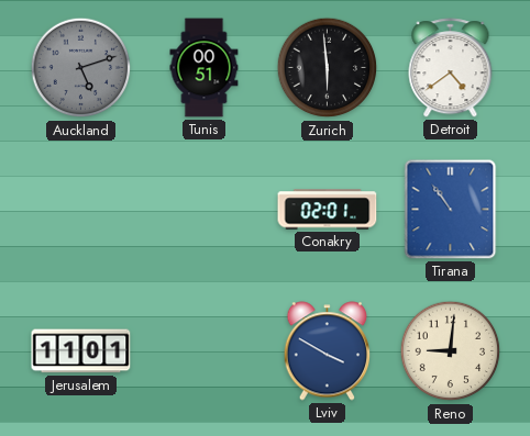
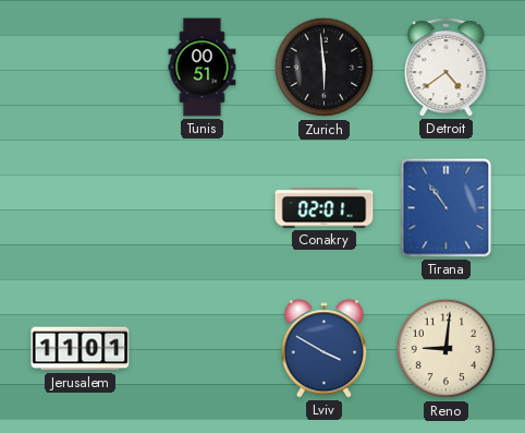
Auckland: 5:12 -> none (81, 68)
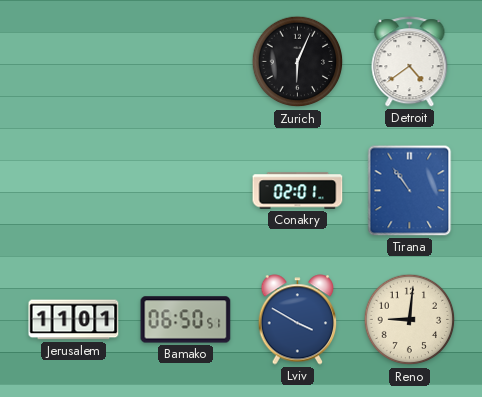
Tunis: 00:51 -> none (203, 68)
Zurich: 5:59 -> 6:04 (298, 62)
Bamako: none -> 06:50 (186, 320)
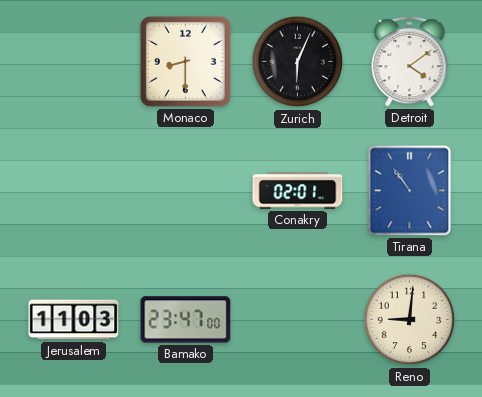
Monaco: none -> 8:30 (185, 61)
Detroit: 4:39 -> 4:09 (410, 62)
Jerusalem: 11:01 -> 11:03 (74, 320)
Bamako: 06:50 -> 23:47 (186, 320)
Lviv: 3:50 -> none (298, 320)
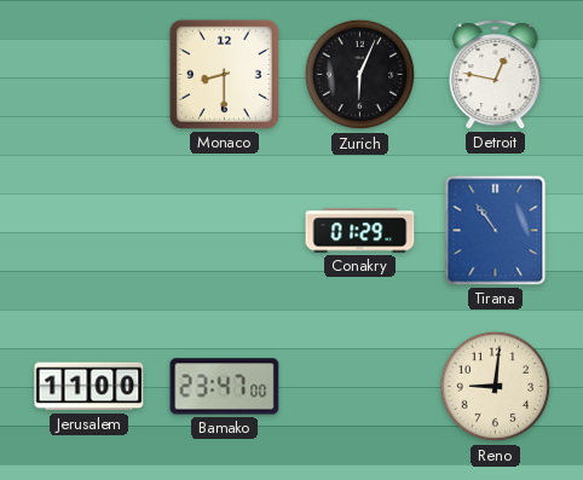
Detroit: 4:09 -> 12:47 (496, 75)
Conakry: 02:01 -> 01:29 (360, 231)
Jerusalem: 11:03 -> 11:00 (90, 387)
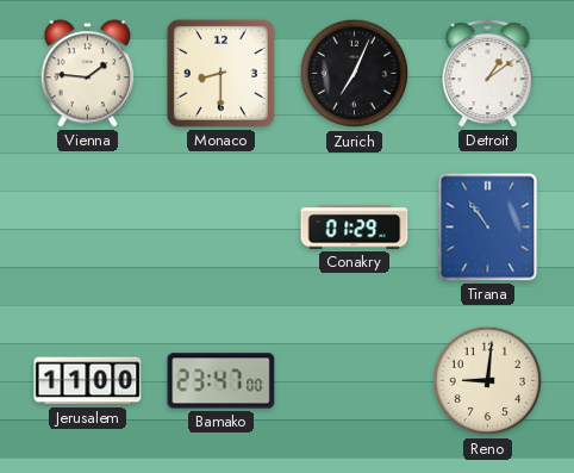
Vienna: none -> 1:46 (88, 74)
Zurich: 6:04 -> 7:04 (355, 74)
Detroit: 12:47 -> 1:09 (488, 74)
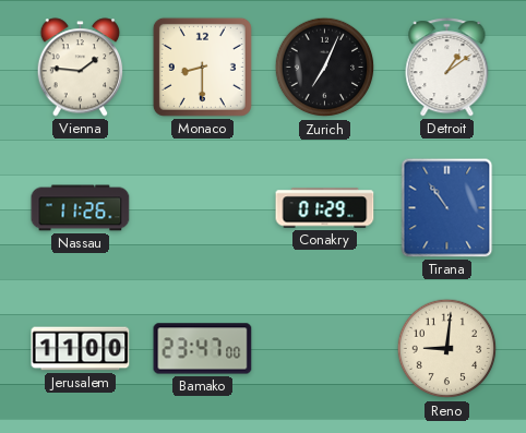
Nassau: none -> 11:26 (81, 208)
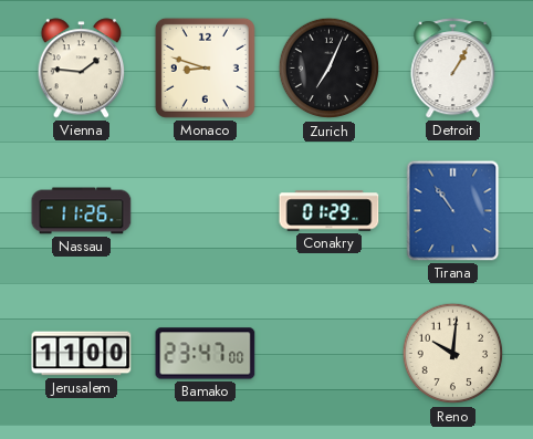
Monaco: 8:30 -> 8:48 (205, 67)
Detroit: 1:09 -> 1:05 (453, 69)
Reno: 9:01 -> 10:01 (453, 354)
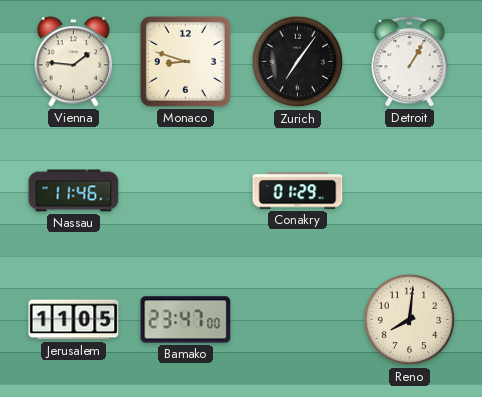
Zurich: 7:04 -> 7:06 (298, 62)
Nassau: 11:26 -> 11:46 (74, 191)
Tirana: 10:54 -> none (453, 211)
Jerusalem: 11:00 -> 11:05 (74, 320)
Reno: 10:01 -> 8:01 (410, 320)
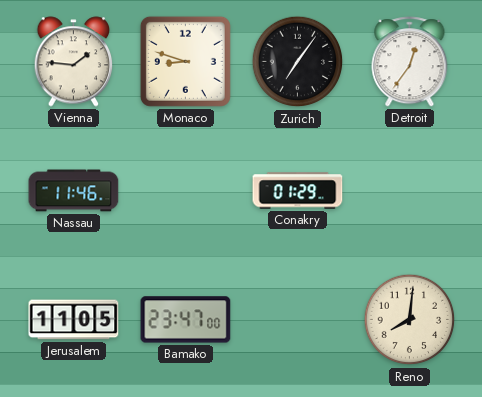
Detroit: 1:05 -> 12:36 (410, 62)
